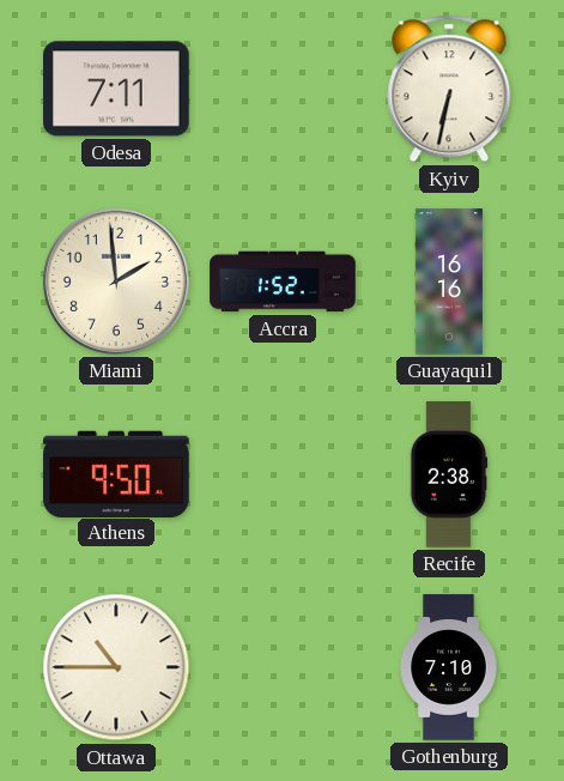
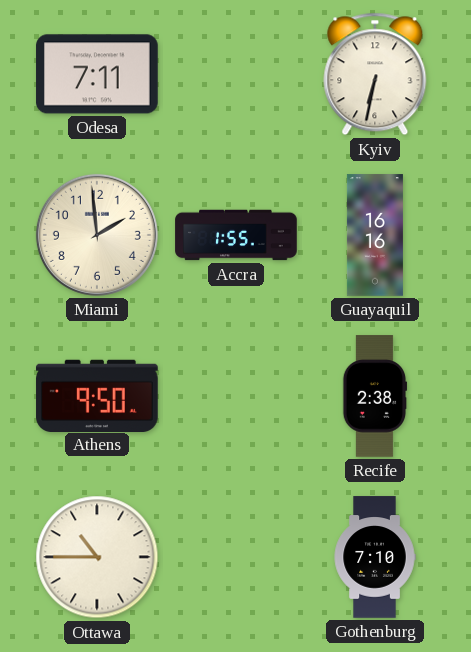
Accra: 1:52 -> 1:55 (236, 235)
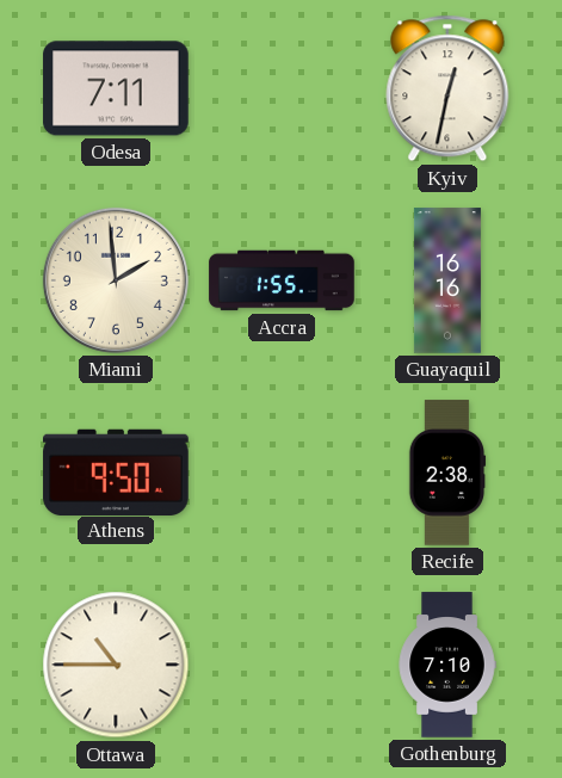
Kyiv: 6:32 -> 12:32 (447, 88)
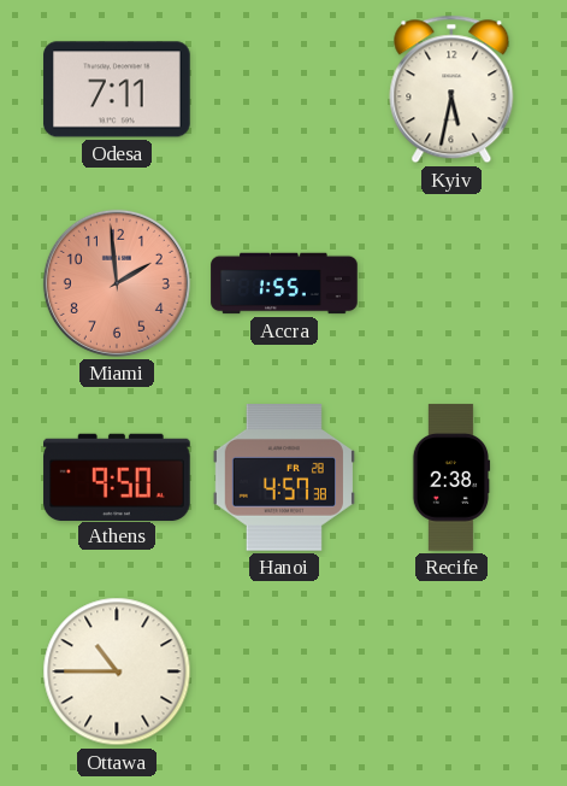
Kyiv: 12:32 -> 5:32 (451, 89)
Miami dial: cream -> salmon (117, 283)
Guayaquil: 16:16 -> none (447, 280)
Hanoi: none -> 4:57 (284, 477)
Gothenburg: 7:10 -> none (447, 665)
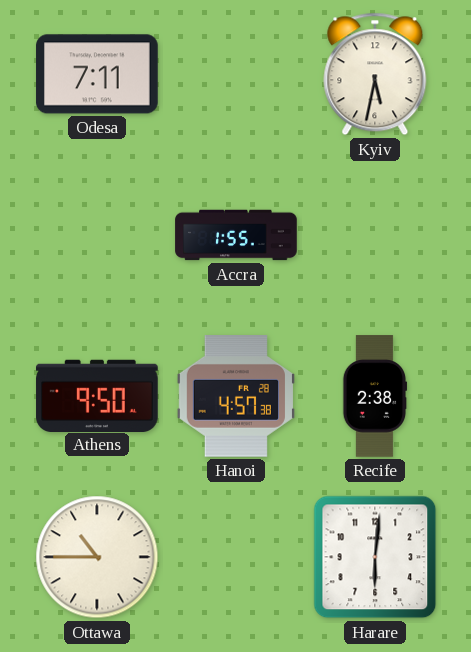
Miami: 1:59 -> none (117, 283)
Harare: none -> 6:01 (375, 557)
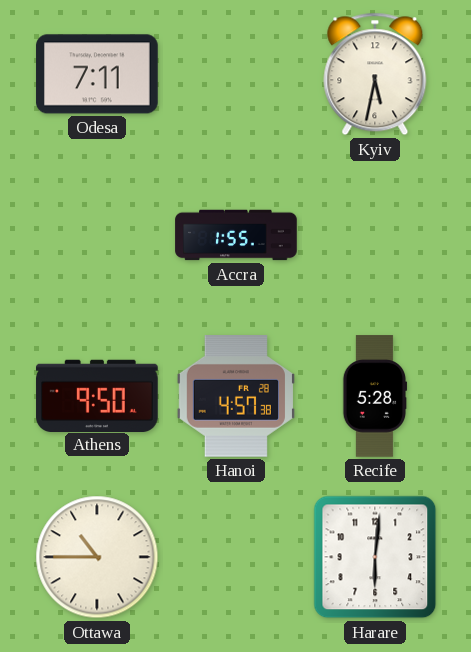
Recife: 2:38 -> 5:28 (375, 396)
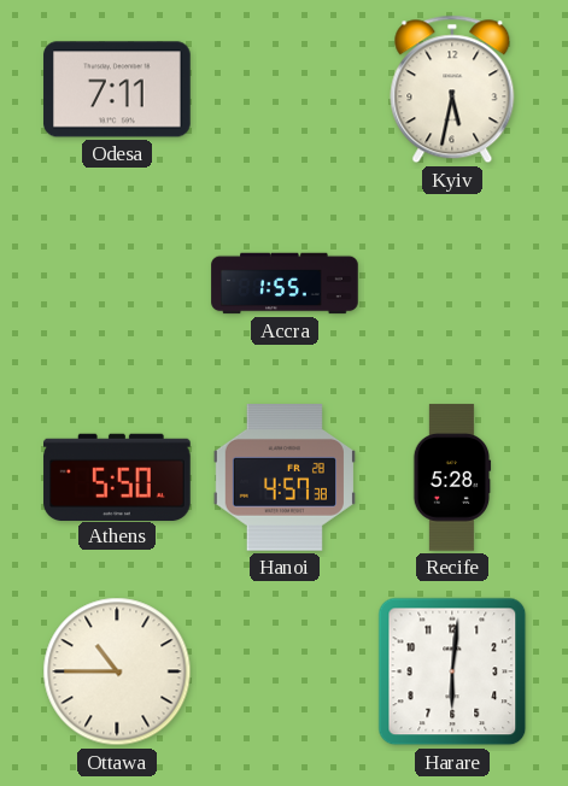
Athens: 9:50 -> 5:50 (117, 476)
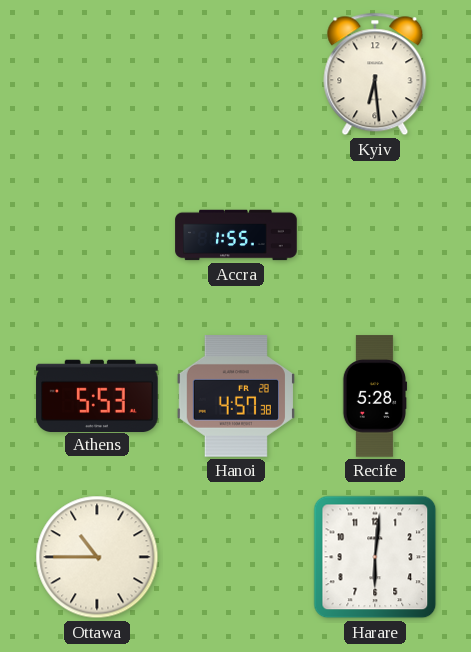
Odesa: 7:11 -> none (117, 89)
Kyiv: 5:32 -> 6:29 (375, 74)
Athens: 5:50 -> 5:53 (97, 395)
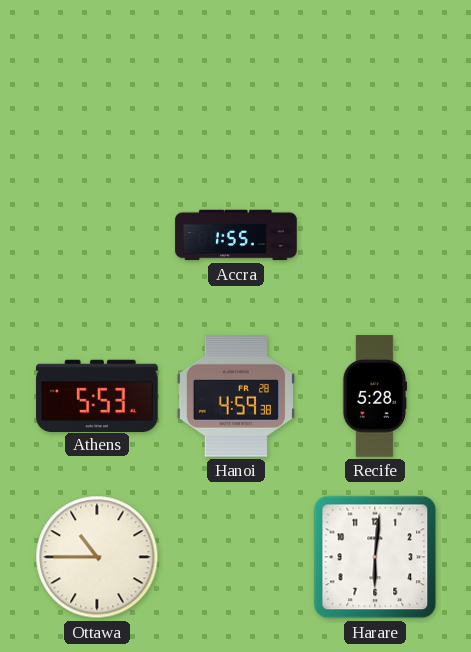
Kyiv: 6:29 -> none (375, 74)
Hanoi: 4:57 -> 4:59 (236, 396)
